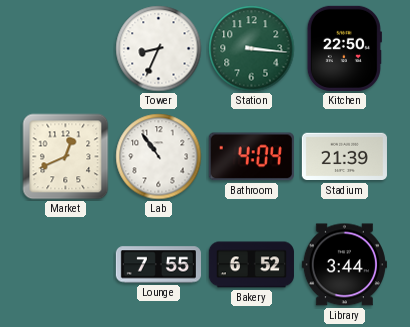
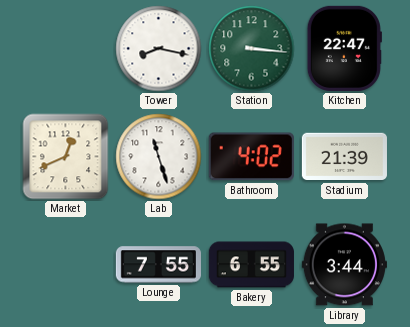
Tower: 8:34 -> 8:17 (159, 49)
Kitchen: 22:50 -> 22:47 (344, 48)
Lab: 10:54 -> 11:27 (159, 157)
Bathroom: 4:04 -> 4:02 (251, 157)
Bakery: 6:52 -> 6:55 (251, 265)
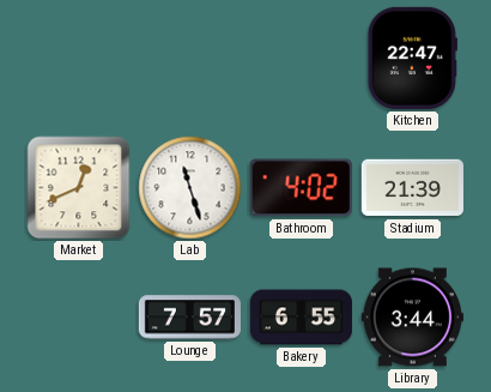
Tower: 8:17 -> none (159, 49)
Station: 3:16 -> none (252, 49)
Lounge: 7:55 -> 7:57 (189, 318)
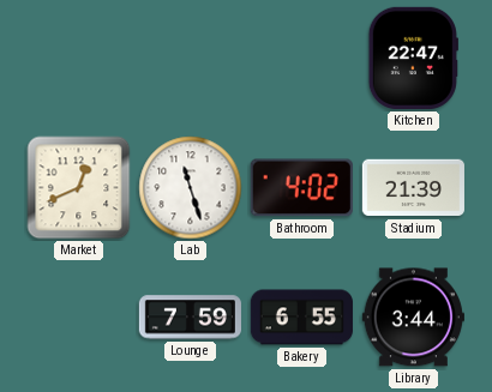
Lounge: 7:57 -> 7:59 (190, 318)
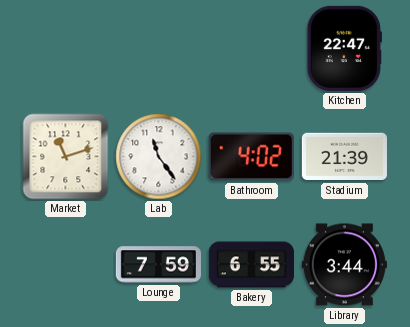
Market: 12:41 -> 11:12 (66, 157)
Lab: 11:27 -> 11:24 (159, 157)
